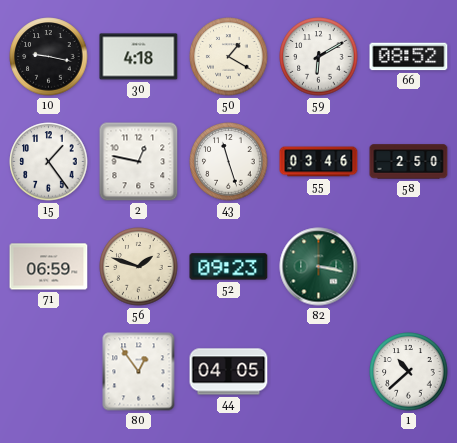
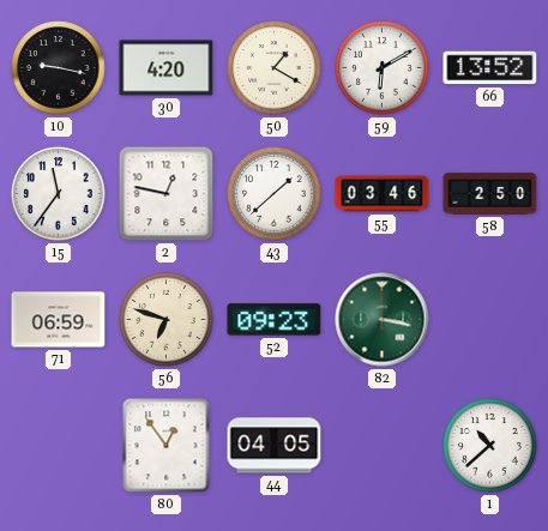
30: 4:18 -> 4:20 (167, 68)
66: 08:52 -> 13:52 (490, 68)
15: 1:24 -> 11:36 (59, 194)
43: 11:27 -> 1:38 (275, 194)
56: 1:48 -> 6:48 (167, 320)
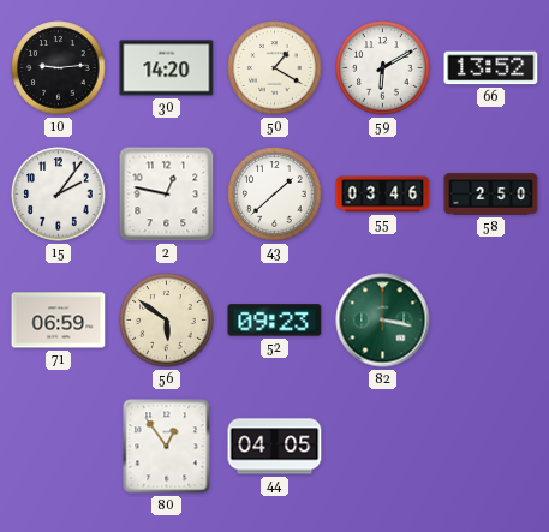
10: 9:17 -> 9:14 (59, 68)
30: 4:20 -> 14:20 (167, 68)
15: 11:36 -> 2:06 (59, 195)
56: 6:48 -> 5:51 (167, 321)
1: 10:38 -> none (490, 446)
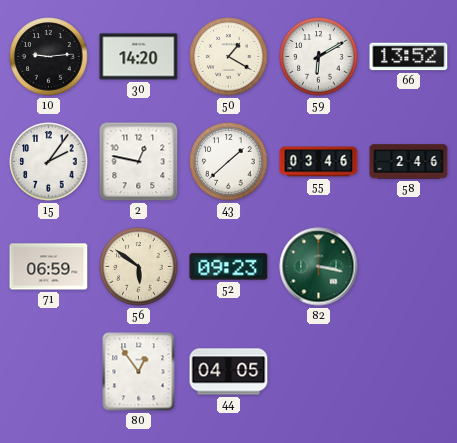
58: 2:50 -> 2:46 (409, 162)
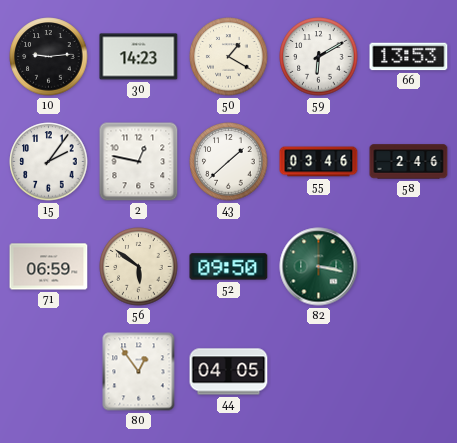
30: 14:20 -> 14:23 (139, 57)
66: 13:52 -> 13:53 (409, 57)
52: 09:23 -> 09:50 (229, 267)
